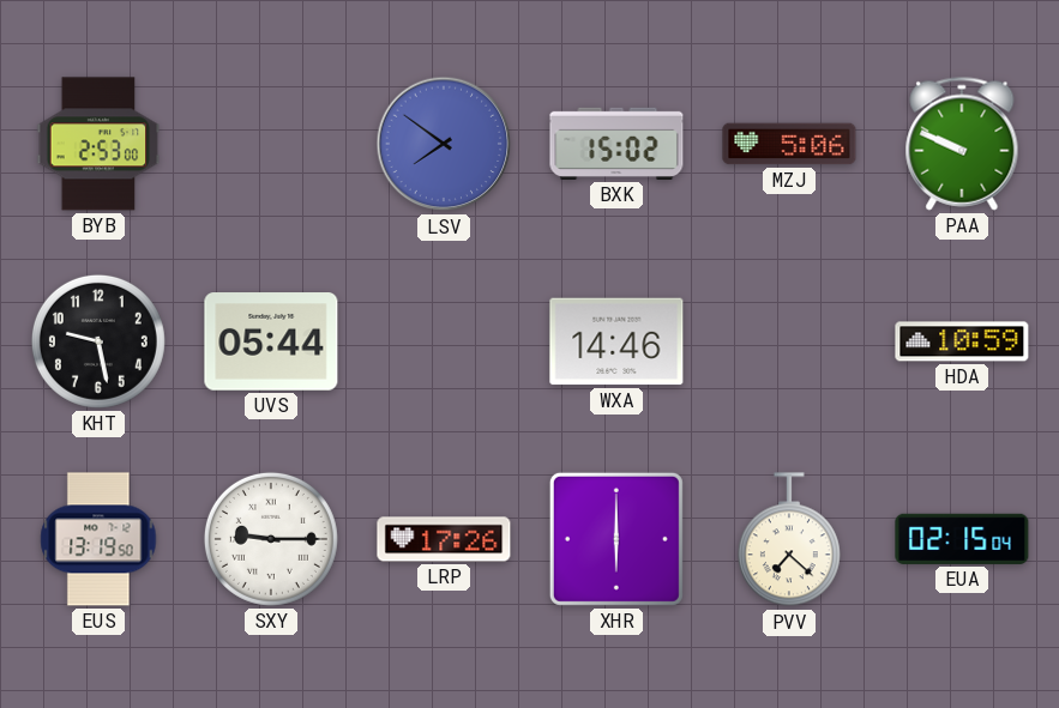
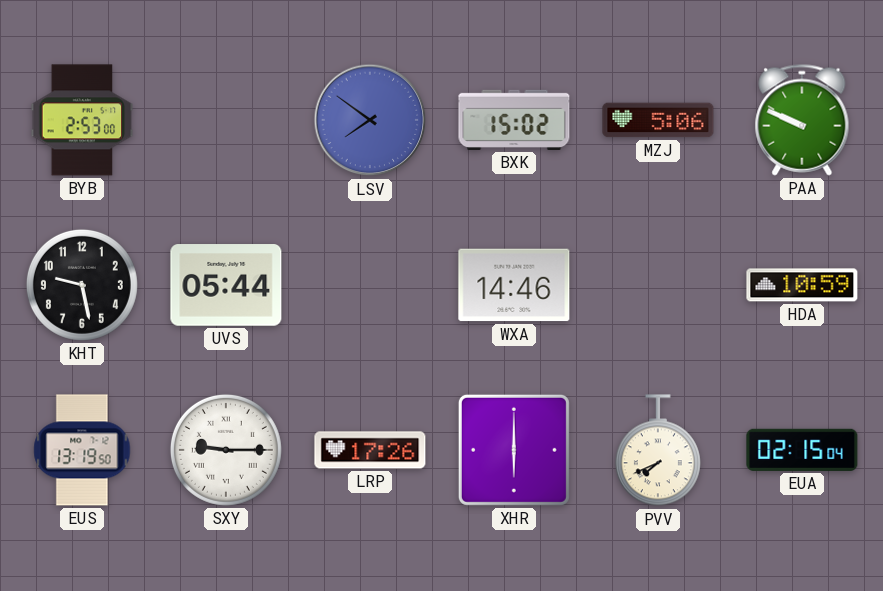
PVV: 7:22 -> 7:41 (658, 451)
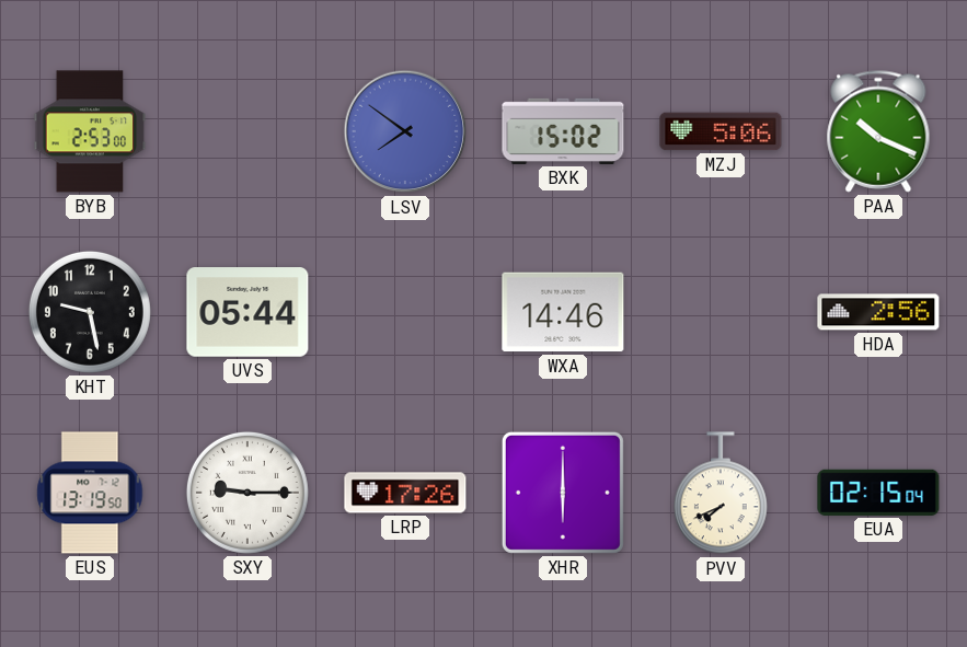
PAA: 9:49 -> 10:19 (878, 131)
HDA: 10:59 -> 2:56 (878, 312)
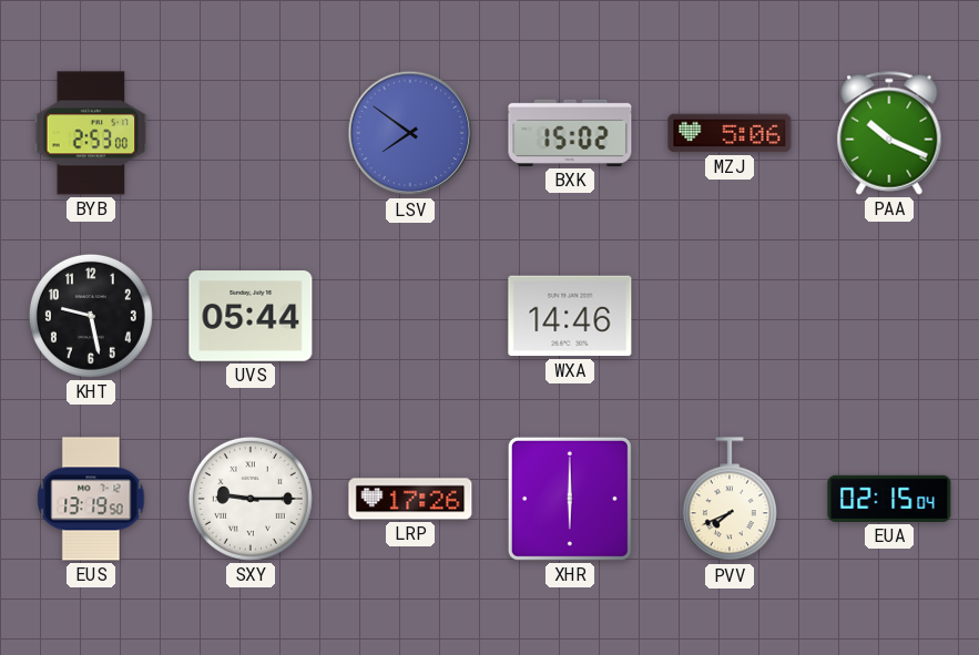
HDA: 2:56 -> none (878, 312)
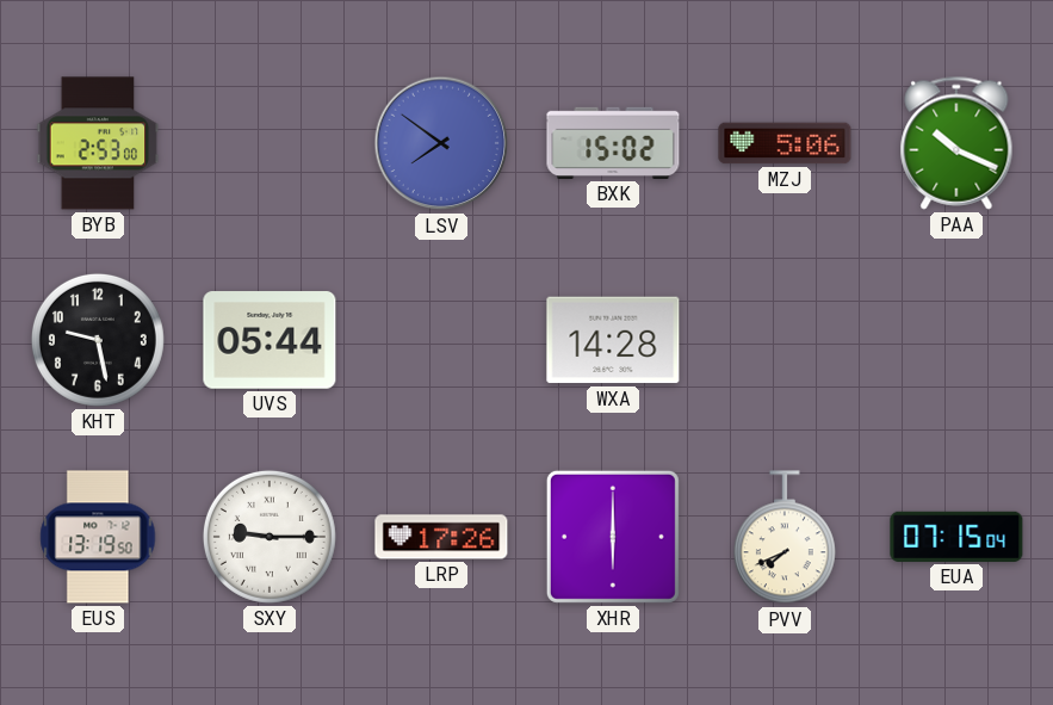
WXA: 14:46 -> 14:28 (613, 340)
EUA: 02:15 -> 07:15 (956, 537)
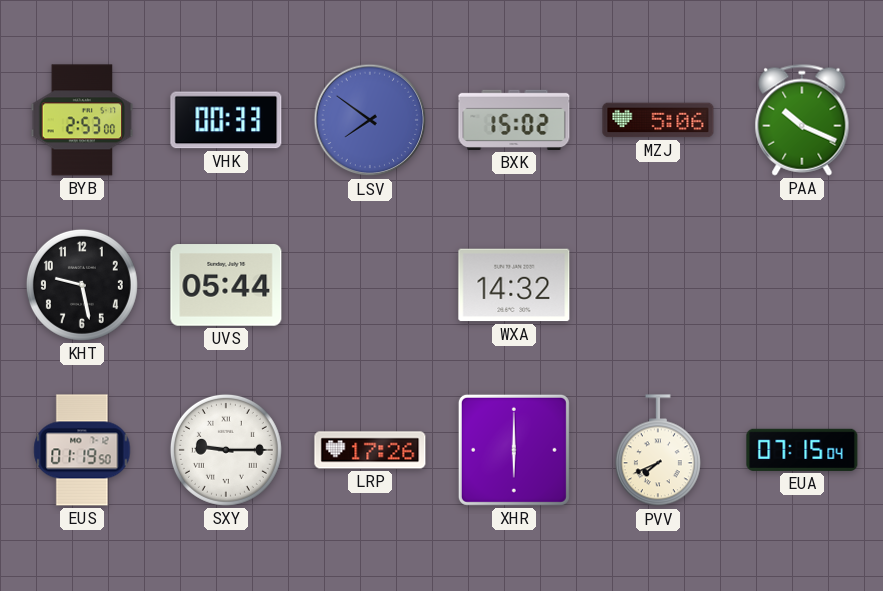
VHK: none -> 00:33 (226, 120)
WXA: 14:28 -> 14:32 (514, 285)
EUS: 13:19 -> 01:19 (82, 450)
